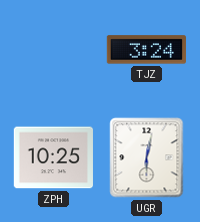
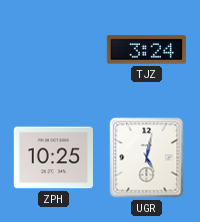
UGR: 6:02 -> 5:02 (147, 158)
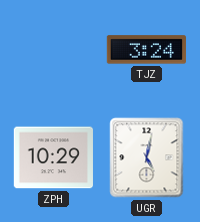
ZPH: 10:25 -> 10:29 (53, 158)
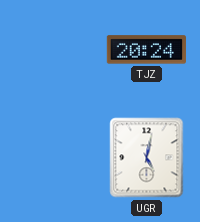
TJZ: 3:24 -> 20:24 (146, 50)
ZPH: 10:29 -> none (53, 158)
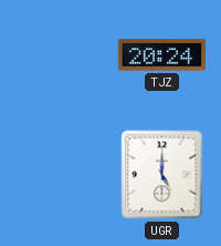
UGR: 5:02 -> 5:00 (162, 175)
